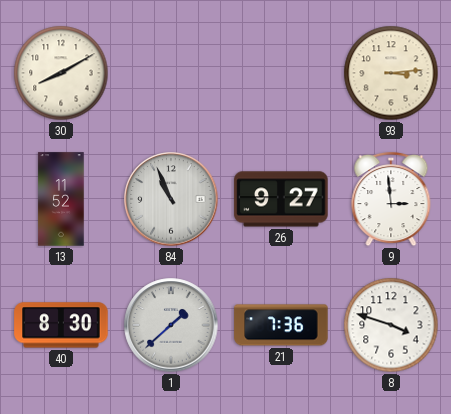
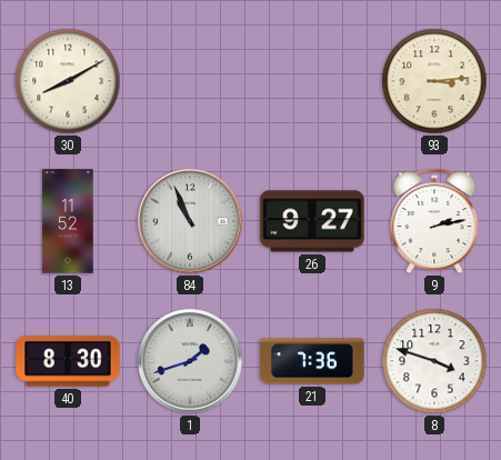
9: 2:59 -> 2:13 (434, 221)
1: 1:38 -> 1:42 (190, 361)
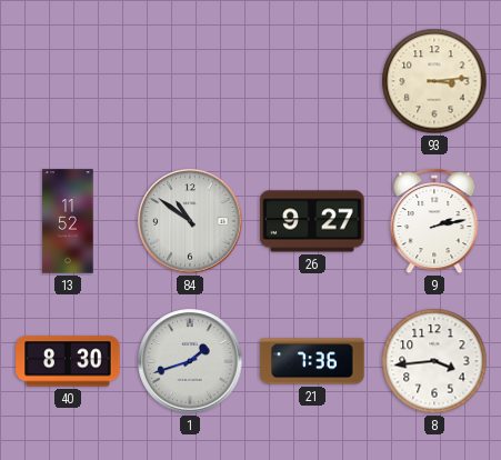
30: 8:10 -> none (68, 81)
84: 10:56 -> 10:51 (190, 221)
8: 3:48 -> 3:44 (434, 361)
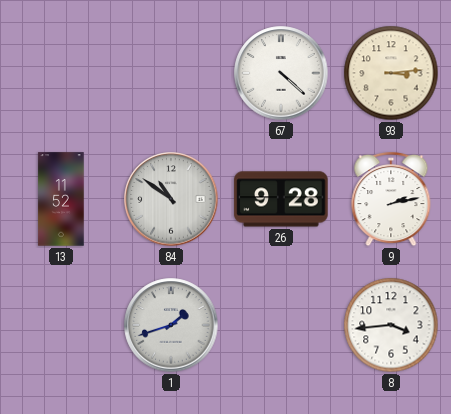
67: none -> 4:22 (281, 73)
26: 9:27 -> 9:28 (281, 199)
40: 8:30 -> none (68, 361)
21: 7:36 -> none (312, 361)
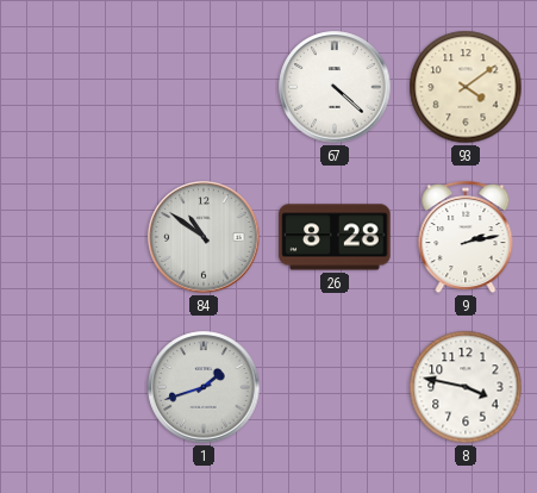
93: 3:14 -> 4:09 (466, 87)
13: 11:52 -> none (61, 199)
26: 9:28 -> 8:28 (335, 237)
8: 3:44 -> 3:47 (466, 387)
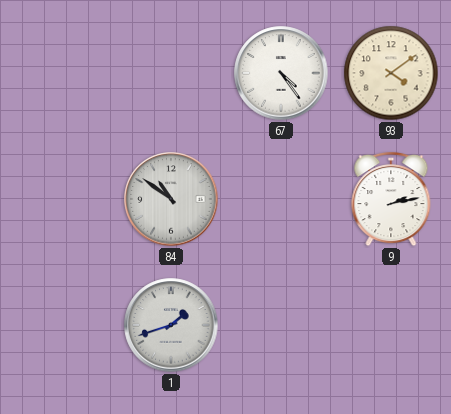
67: 4:22 -> 4:24 (281, 73)
26: 8:28 -> none (335, 237)
8: 3:47 -> none (466, 387)
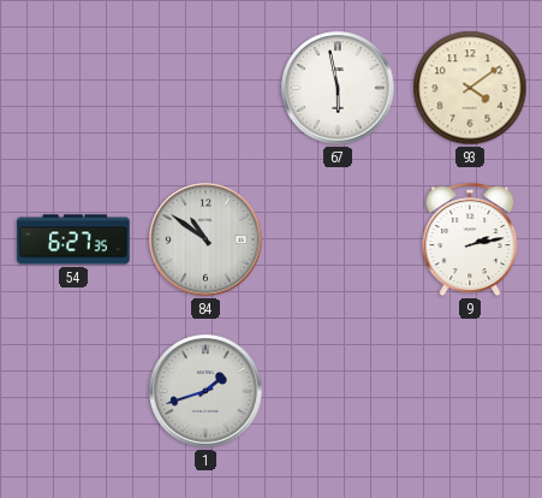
67: 4:24 -> 5:58 (338, 88)
54: none -> 6:27 (73, 239)
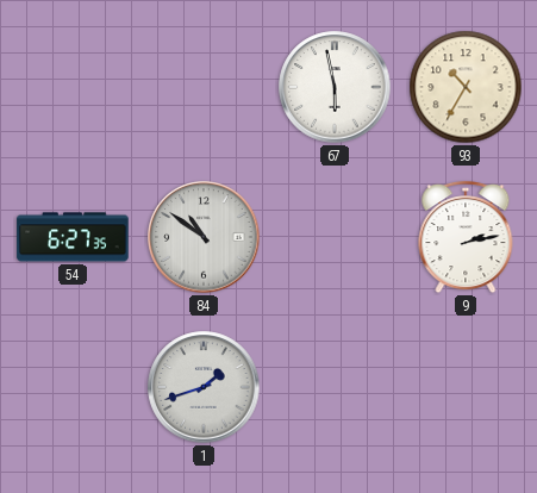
93: 4:09 -> 10:35 (466, 87)
